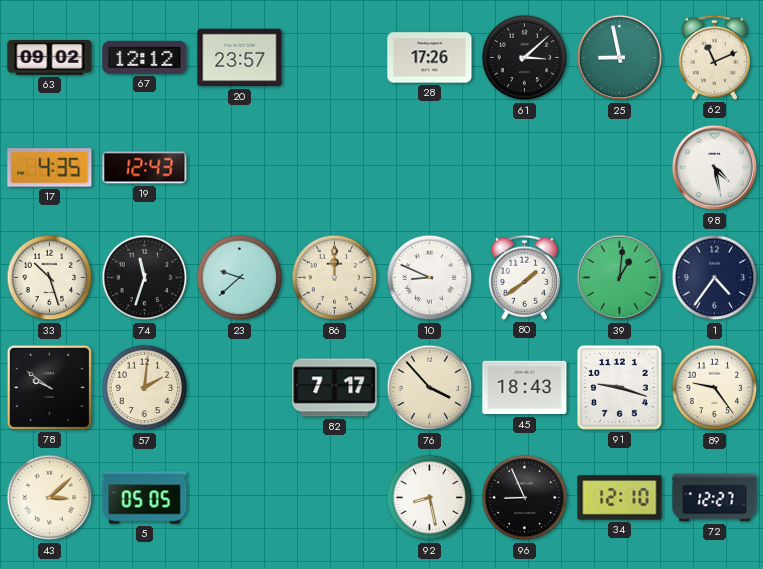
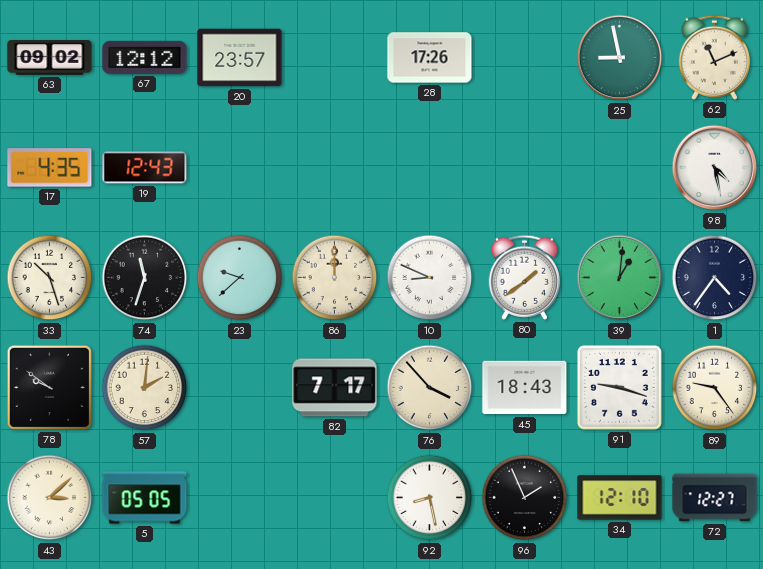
61: 3:08 -> none (525, 58)
96: 8:56 -> 1:56 (525, 498)
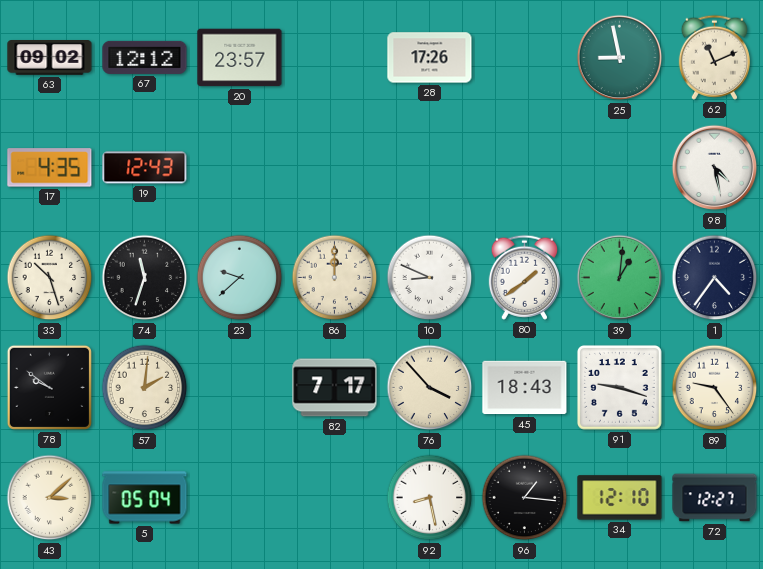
5: 05:05 -> 05:04 (145, 498)
96: 1:56 -> 1:16 (525, 498)
